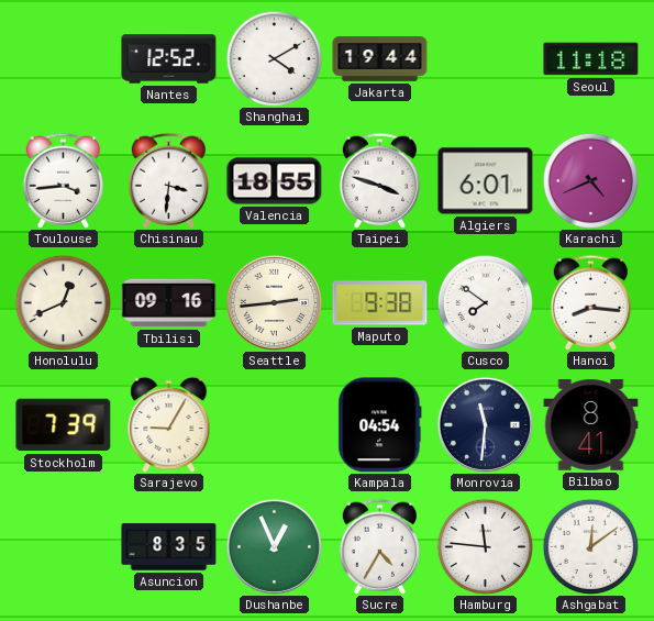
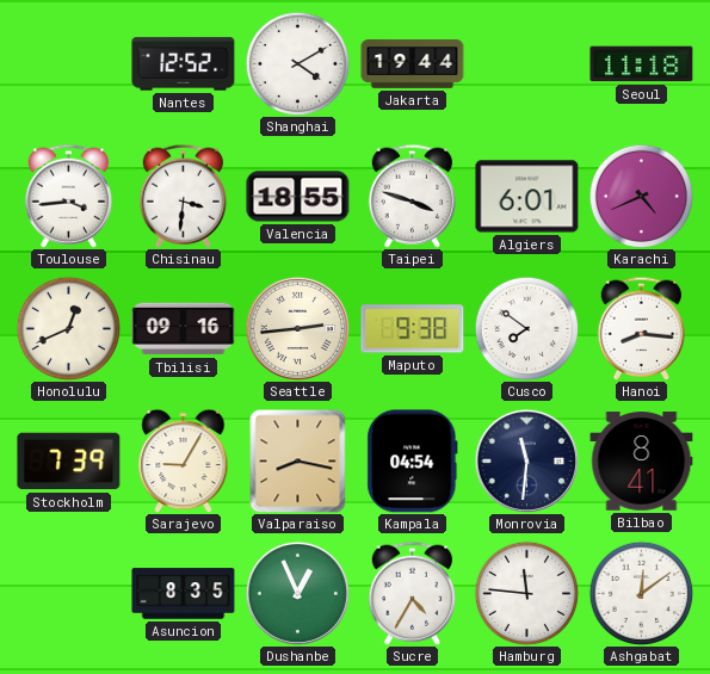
Valparaiso: none -> 8:17 (298, 460)
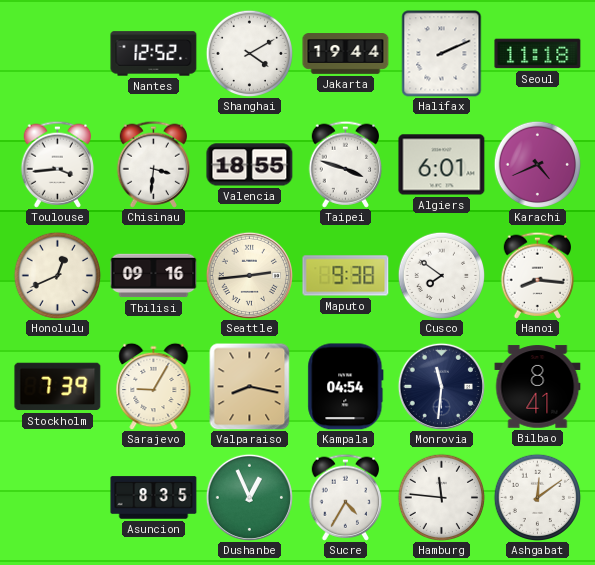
Halifax: none -> 2:11 (442, 54)
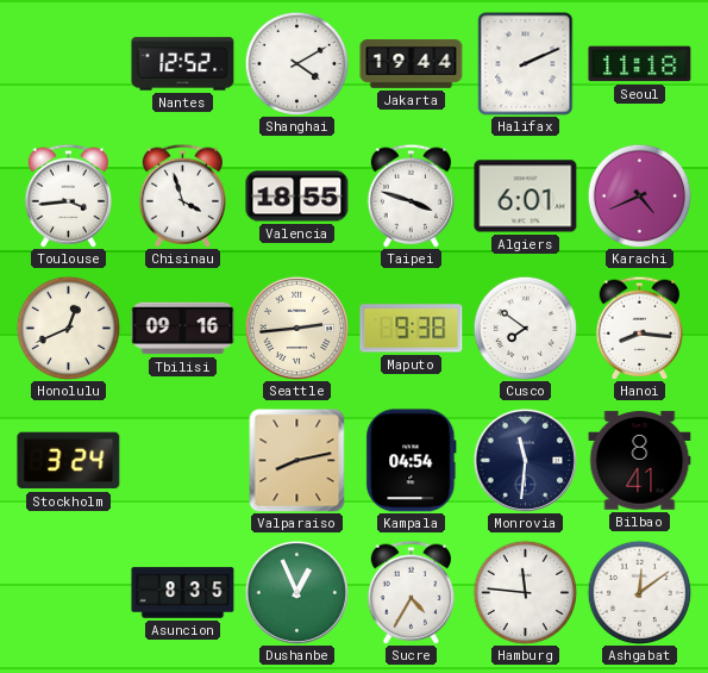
Chisinau: 3:31 -> 3:57 (183, 195)
Stockholm: 7:39 -> 3:24 (69, 461)
Sarajevo: 9:05 -> none (154, 386)
Valparaiso: 8:17 -> 8:13 (297, 460)
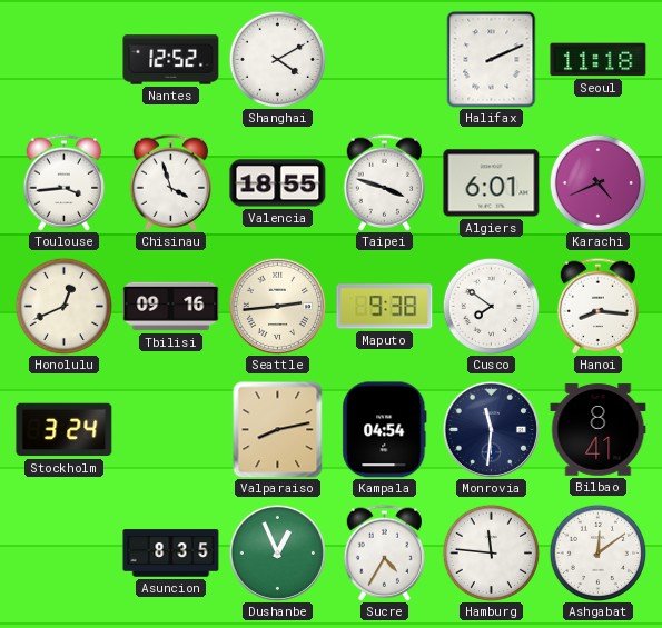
Jakarta: 19:44 -> none (412, 64)
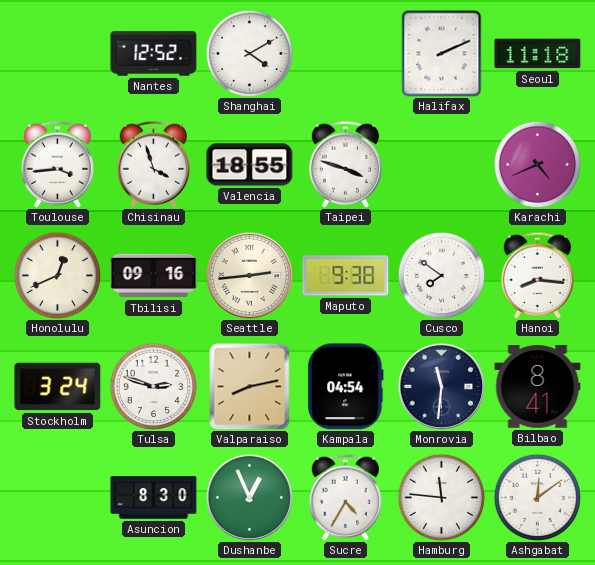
Algiers: 6:01 -> none (492, 183)
Tulsa: none -> 2:48 (153, 386)
Asuncion: 8:35 -> 8:30 (154, 498)
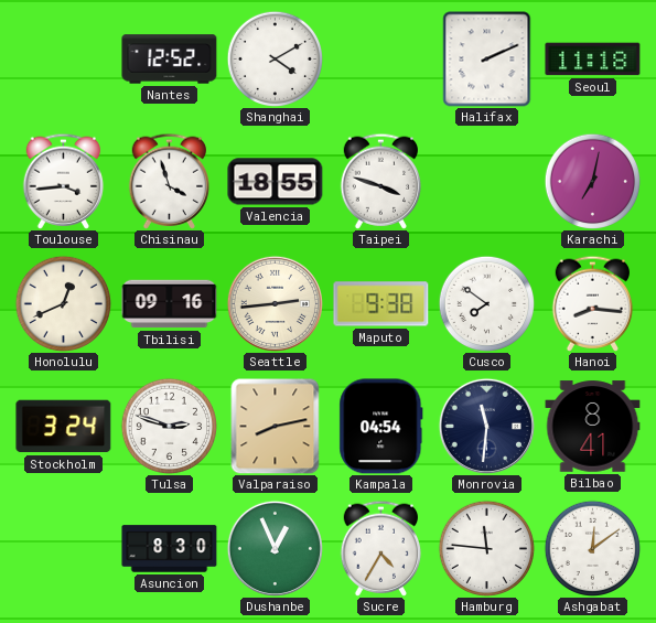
Karachi: 4:41 -> 7:02 (592, 181)
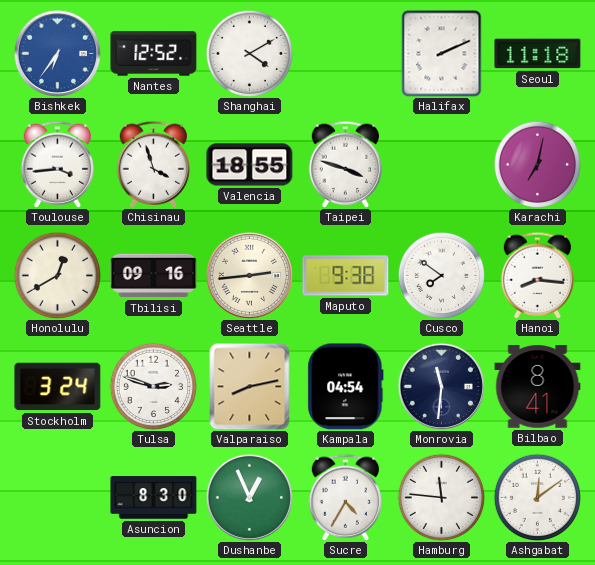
Bishkek: none -> 6:36 (57, 53)
Honolulu: 12:41 -> 12:40 (57, 275)
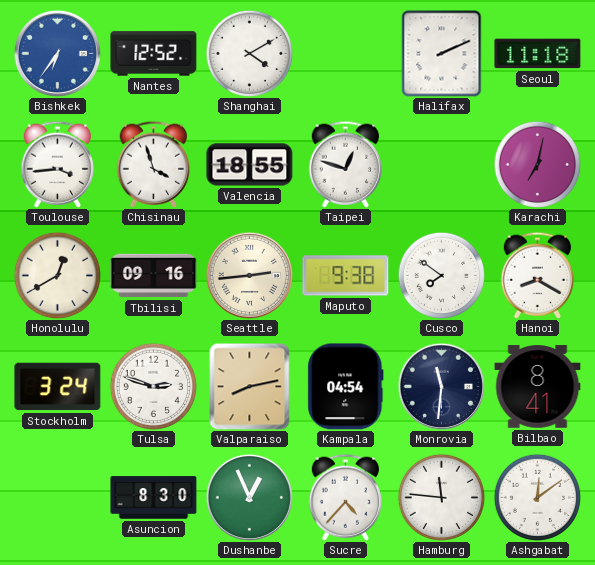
Taipei: 3:48 -> 12:48 (346, 164)
Hanoi: 8:16 -> 8:20 (538, 275)
Sucre: 4:35 -> 4:37 (346, 497)
